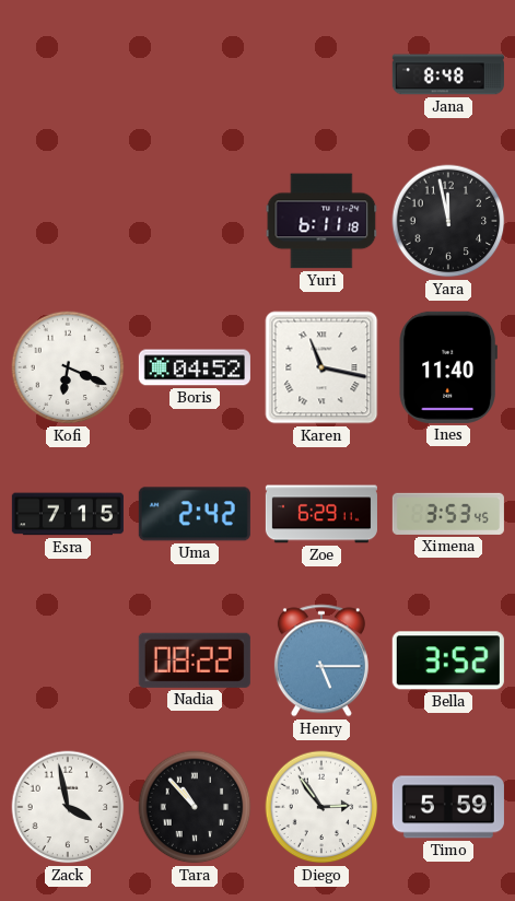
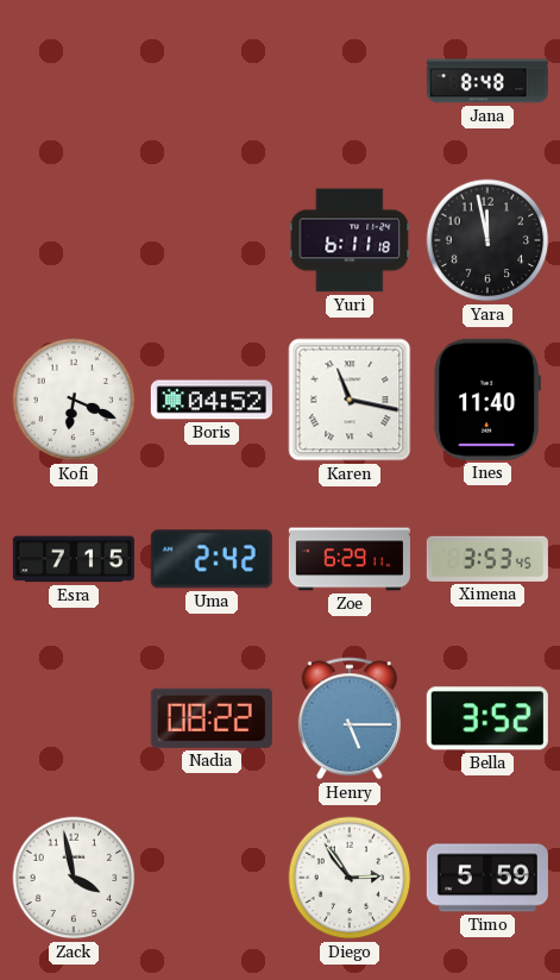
Tara: 10:53 -> none (195, 807)
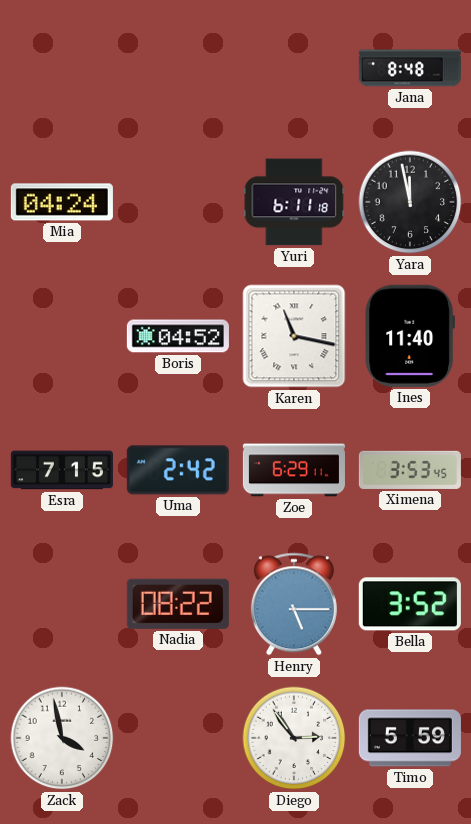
Mia: none -> 04:24 (62, 202)
Kofi: 6:19 -> none (74, 400)
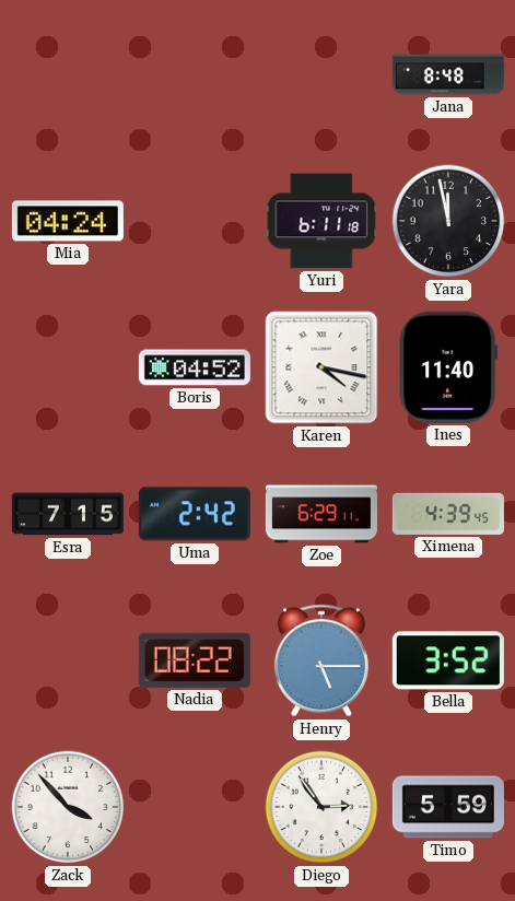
Karen: 11:17 -> 4:17 (321, 367)
Ximena: 3:53 -> 4:39 (448, 514)
Zack: 3:58 -> 3:53 (68, 807)
